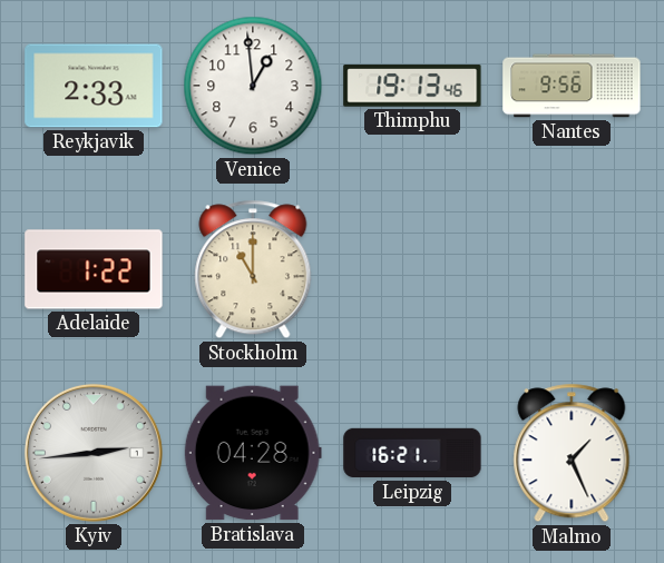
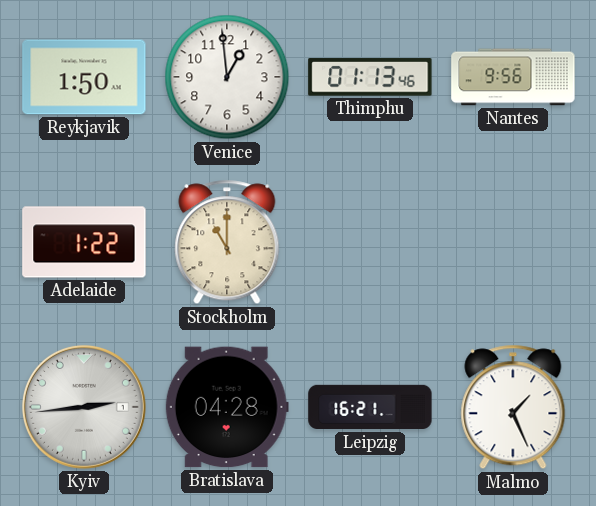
Reykjavik: 2:33 -> 1:50 (84, 77)
Thimphu: 19:13 -> 01:13 (370, 77)
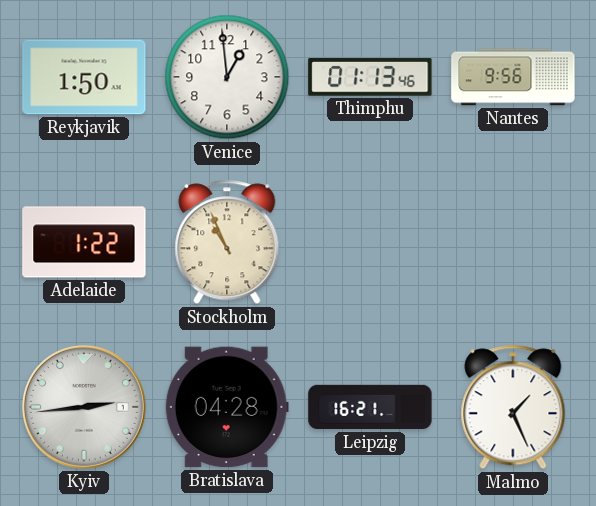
Stockholm: 11:00 -> 10:56 (227, 242)
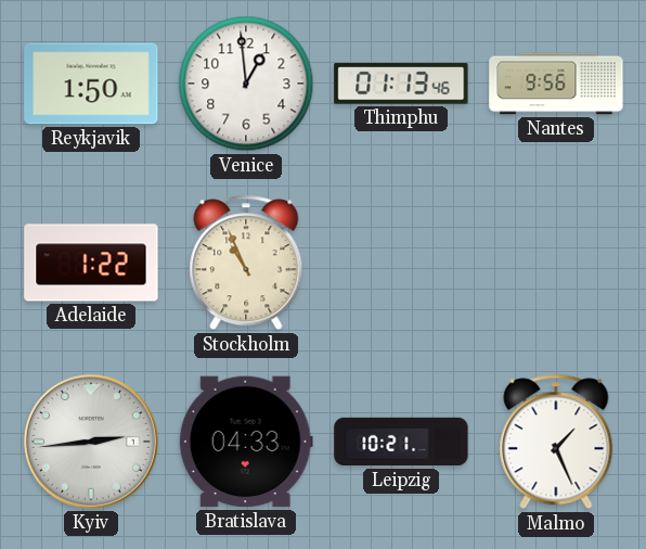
Bratislava: 04:28 -> 04:33 (246, 442)
Leipzig: 16:21 -> 10:21 (401, 442)
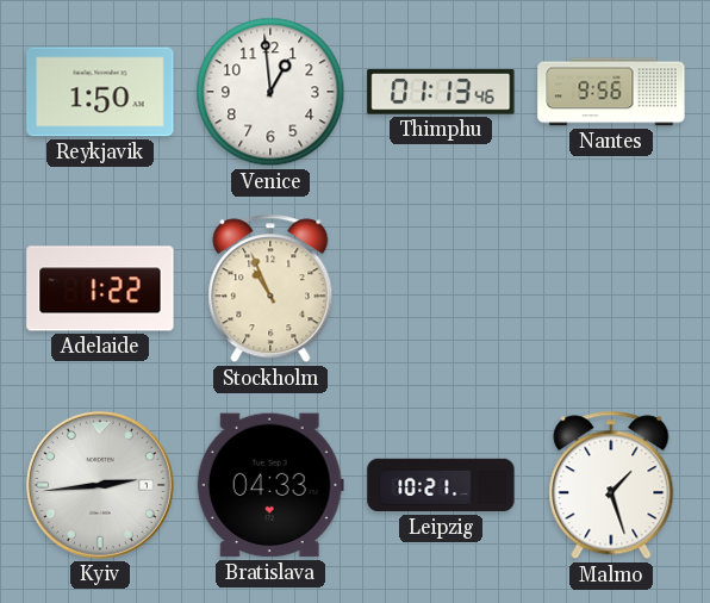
Malmo: 1:26 -> 1:27 (611, 485)
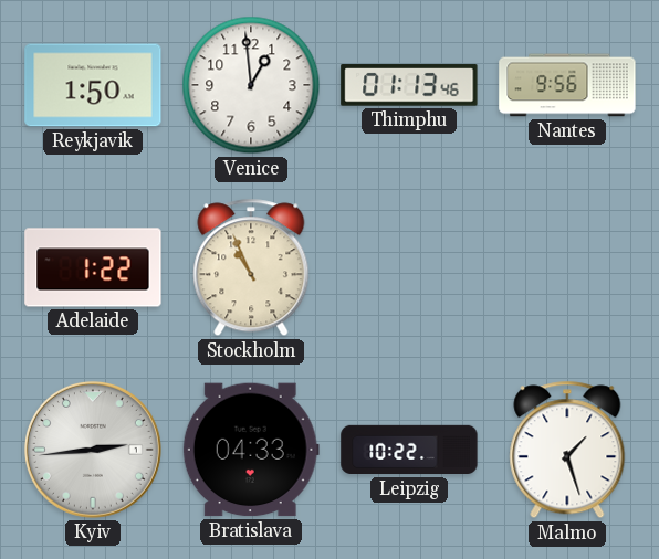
Leipzig: 10:21 -> 10:22 (409, 450)
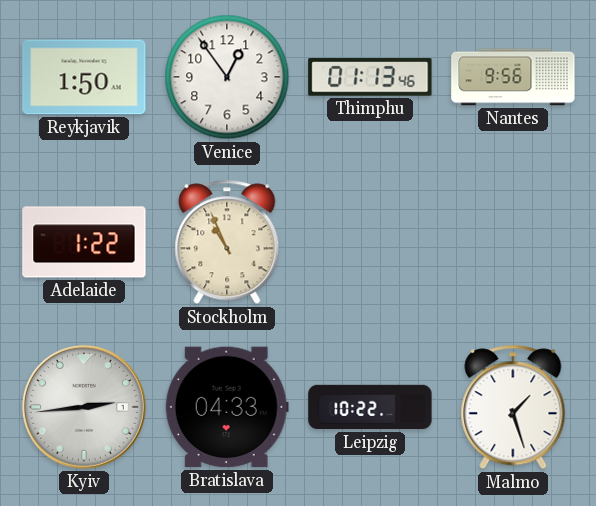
Venice: 12:59 -> 12:54 (227, 77)
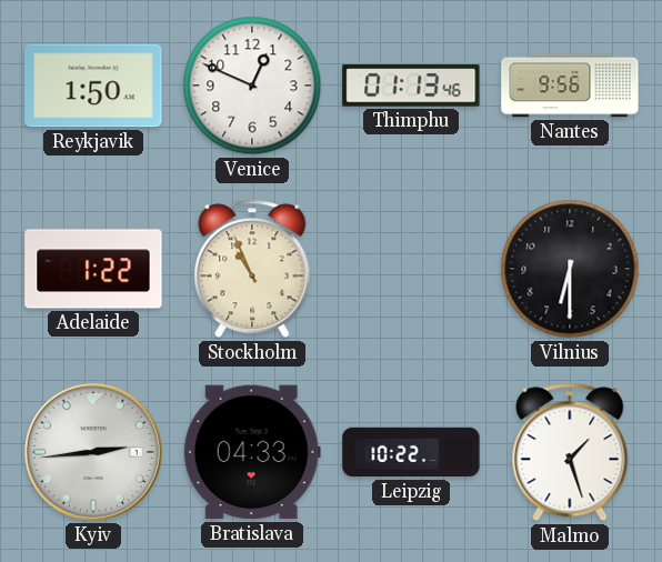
Venice: 12:54 -> 12:49 (252, 86)
Vilnius: none -> 6:30 (570, 269)
